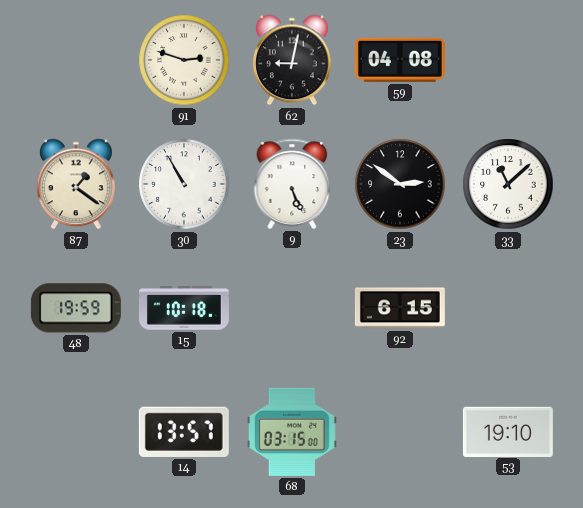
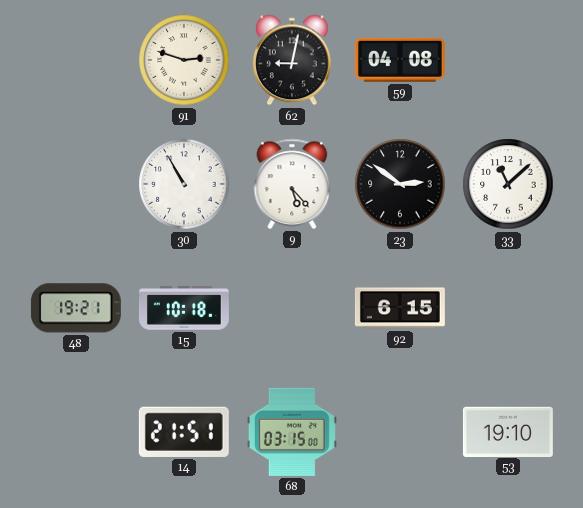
87: 1:21 -> none (76, 184)
9: 5:26 -> 5:23 (292, 184)
48: 19:59 -> 19:21 (76, 308)
14: 13:57 -> 21:51 (184, 432)
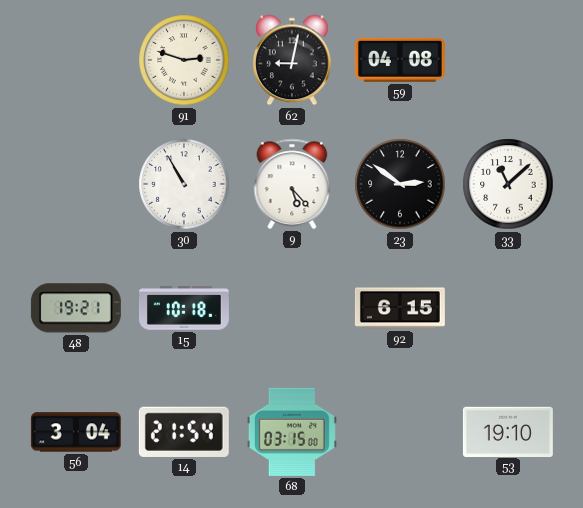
56: none -> 3:04 (76, 432)
14: 21:51 -> 21:54 (184, 432)
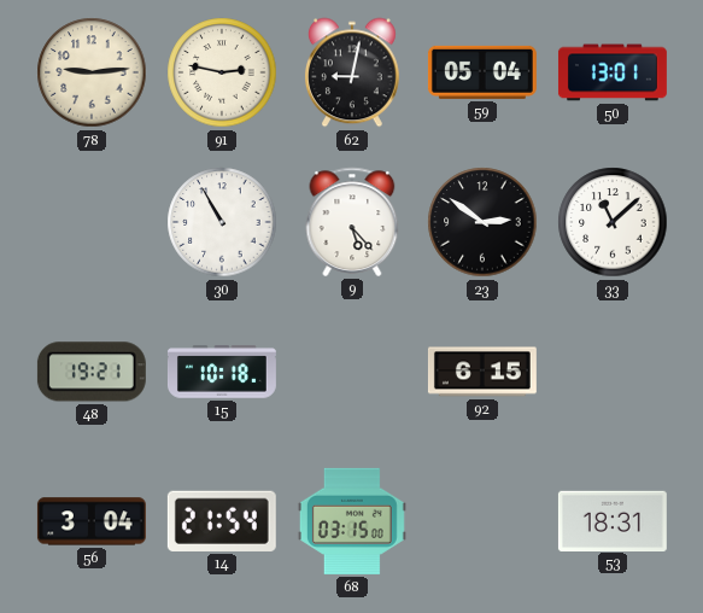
78: none -> 9:14 (92, 72)
91: 2:48 -> 2:47 (222, 72)
59: 04:08 -> 05:04 (482, 72)
50: none -> 13:01 (613, 72)
53: 19:10 -> 18:31 (613, 520)
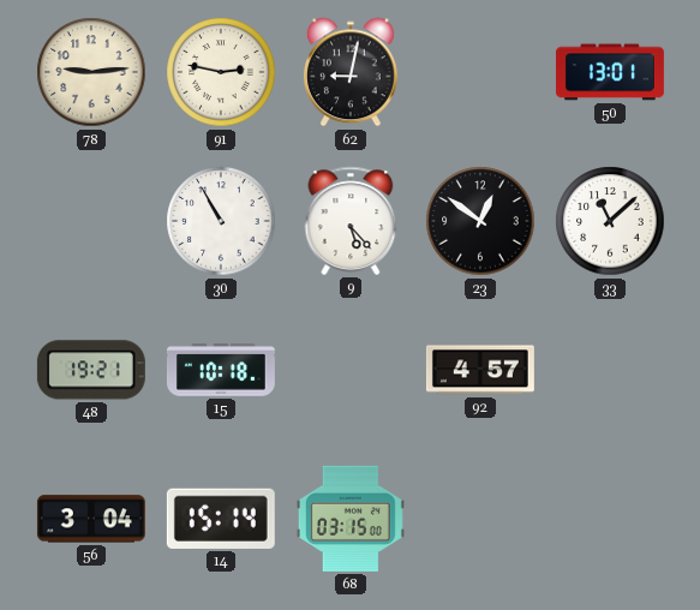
59: 05:04 -> none (482, 72)
23: 2:51 -> 12:51 (480, 221)
92: 6:15 -> 4:57 (480, 370)
14: 21:54 -> 15:14 (221, 519)
53: 18:31 -> none (613, 520)
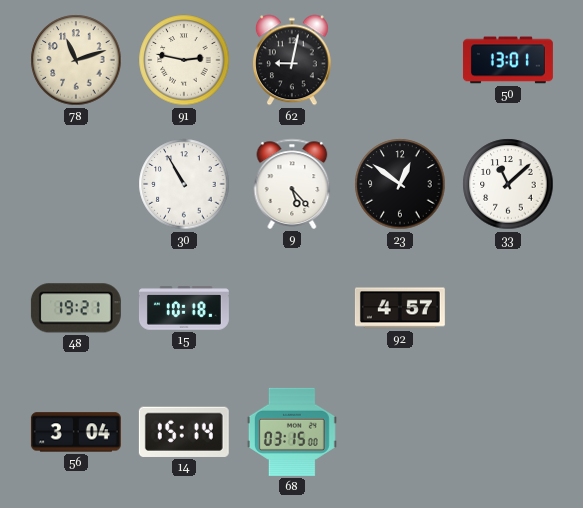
78: 9:14 -> 11:12 (76, 60)
